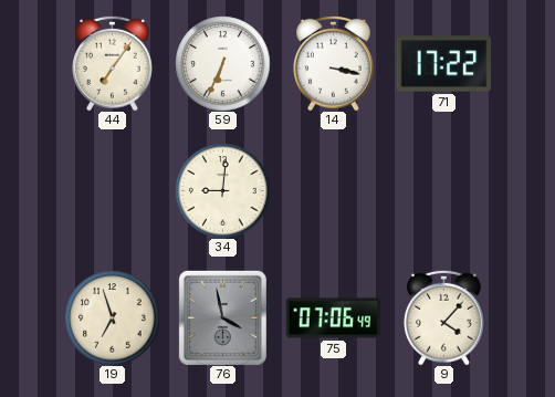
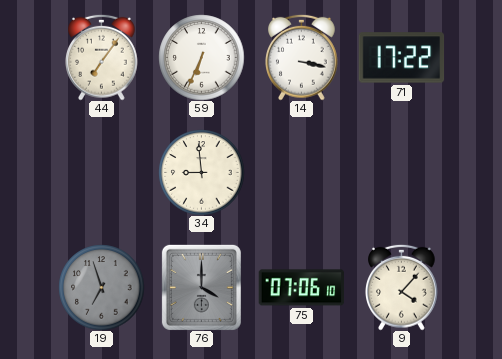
34: 9:01 -> 8:59 (201, 172)
19 dial: cream -> grey (101, 287)
76: 3:58 -> 4:00 (201, 287)
75: 07:06:49 -> 07:06:10 (301, 288)
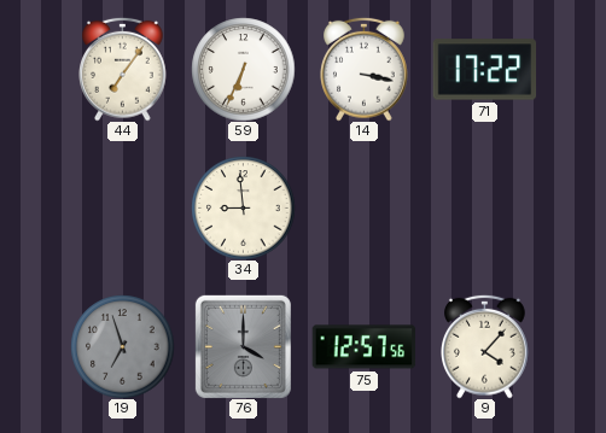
75: 07:06 -> 12:57 (363, 347)
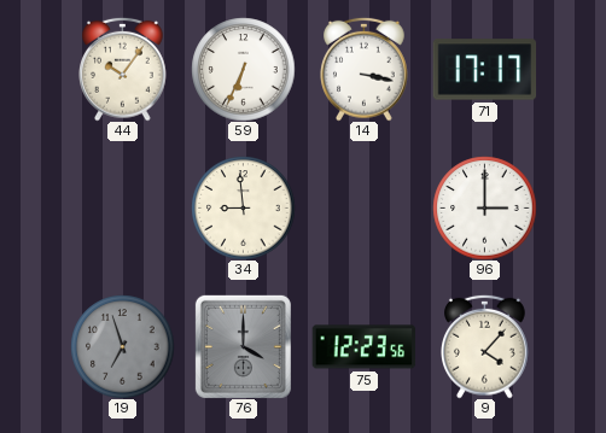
44: 7:06 -> 10:06 (123, 69)
71: 17:22 -> 17:17 (484, 70)
96: none -> 3:00 (484, 207)
75: 12:57 -> 12:23 (363, 347)
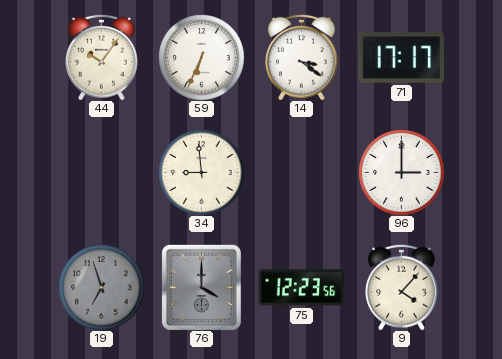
14: 3:17 -> 3:21 (302, 57)
